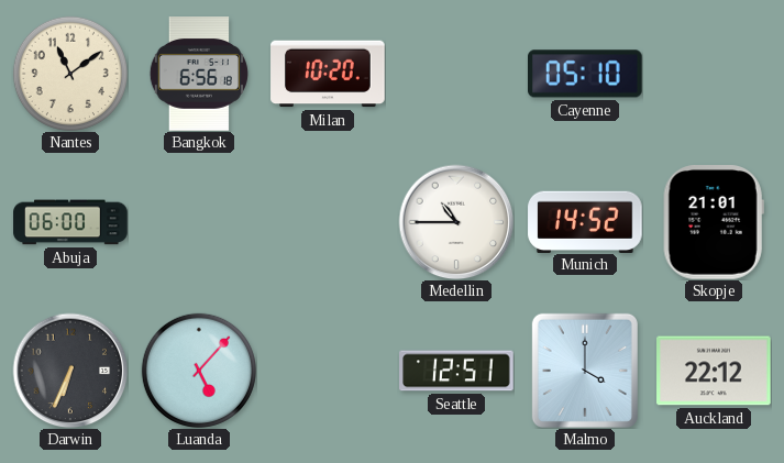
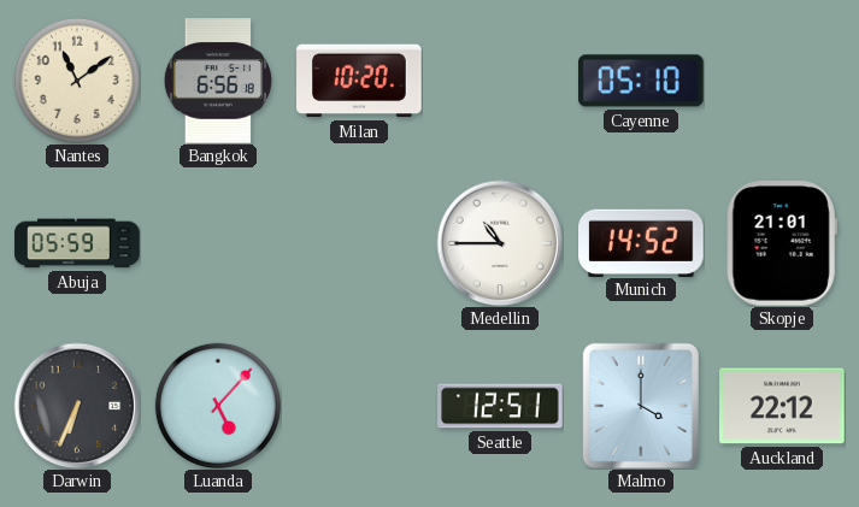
Abuja: 06:00 -> 05:59 (77, 243)
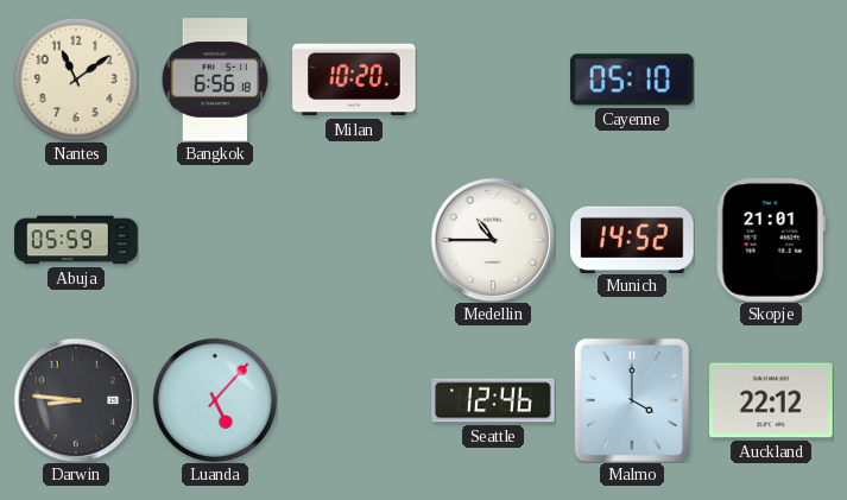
Darwin: 6:34 -> 8:46 (76, 400)
Seattle: 12:51 -> 12:46 (493, 400)
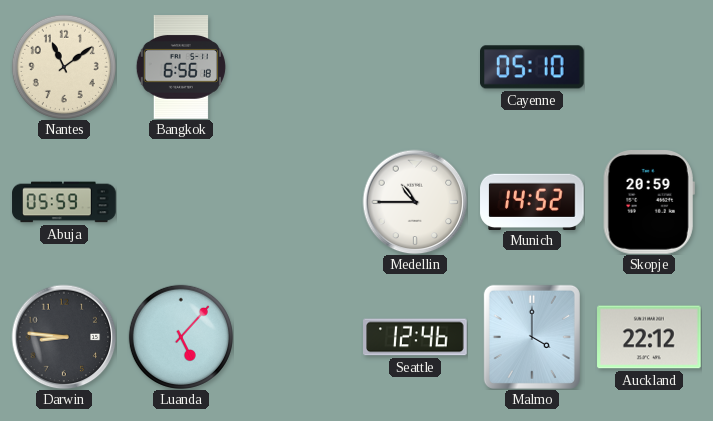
Milan: 10:20 -> none (354, 80)
Skopje: 21:01 -> 20:59 (649, 203)
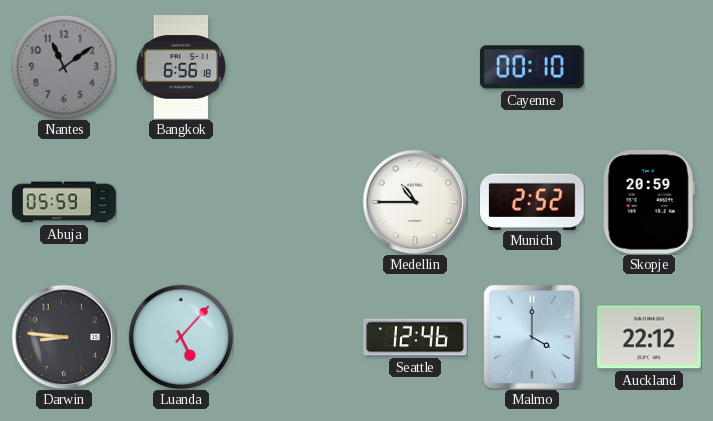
Nantes dial: cream -> grey (64, 67)
Cayenne: 05:10 -> 00:10 (533, 67)
Munich: 14:52 -> 2:52 (532, 201)
